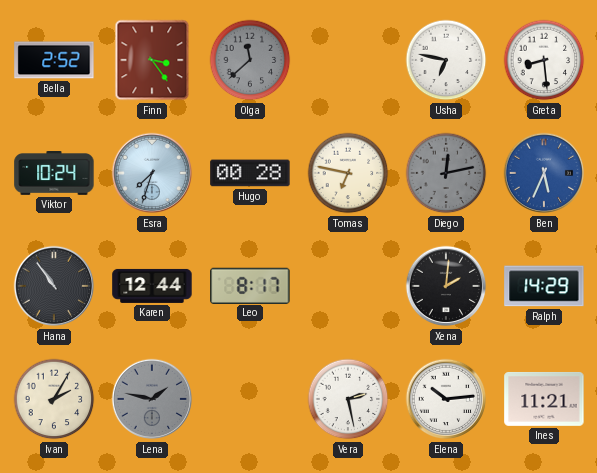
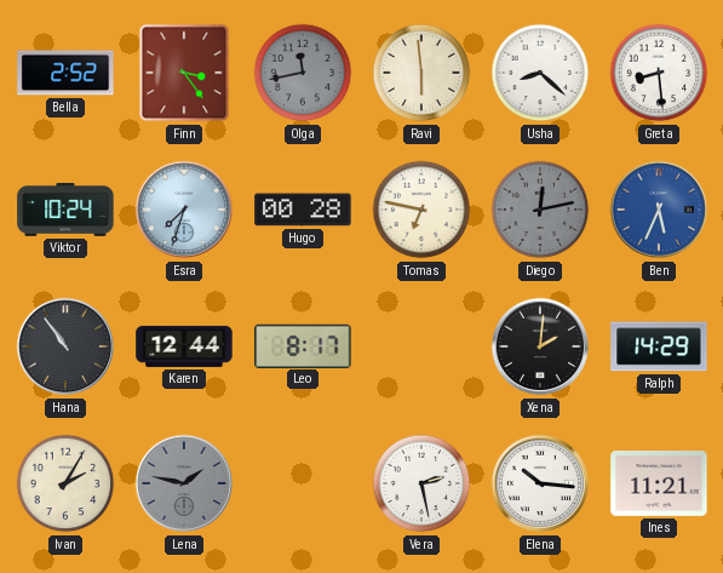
Olga: 11:38 -> 11:43 (303, 73)
Ravi: none -> 5:59 (421, 73)
Usha: 6:47 -> 8:22 (540, 73)
Elena: 10:14 -> 10:16 (540, 483)
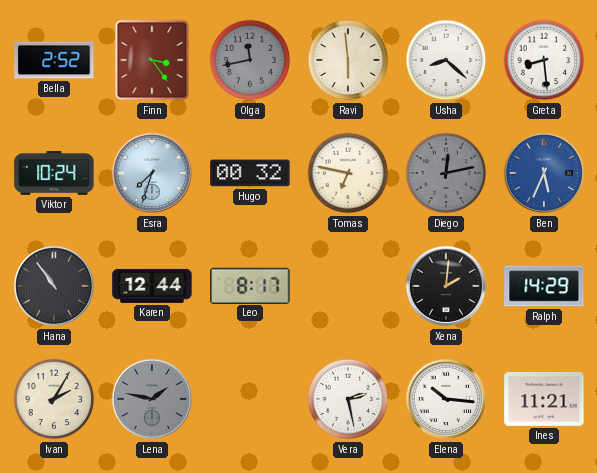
Hugo: 00:28 -> 00:32 (250, 173)
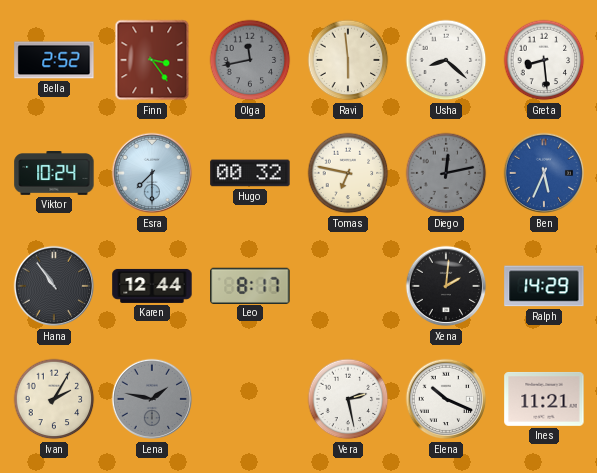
Esra: 7:33 -> 7:30 (152, 173)
Elena: 10:16 -> 10:19 (446, 399)
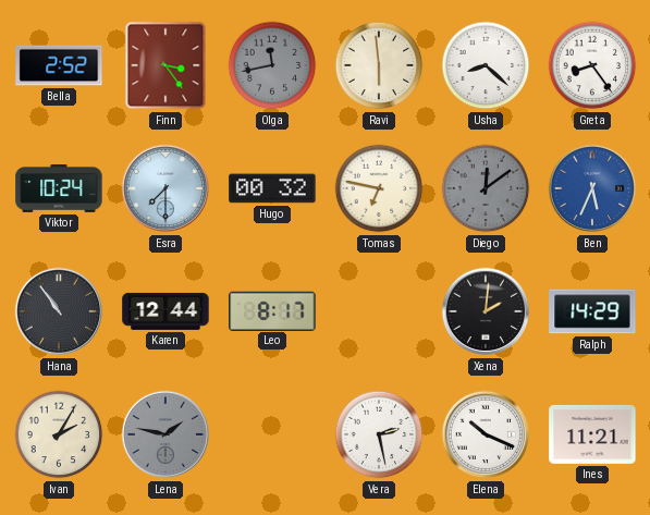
Greta: 8:29 -> 8:24 (592, 65)
Diego: 12:13 -> 12:09 (486, 188)
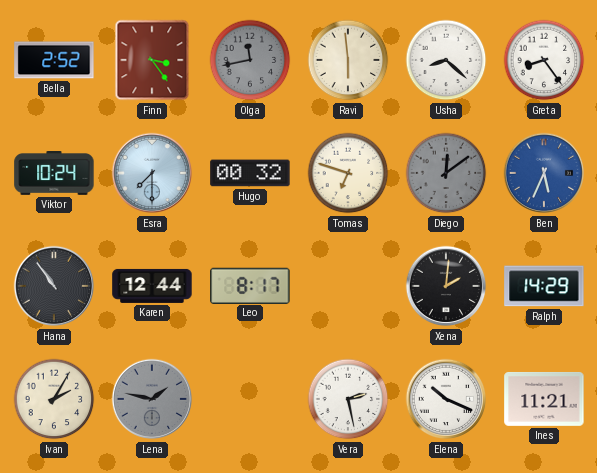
Tomas: 6:47 -> 6:48 (348, 173)
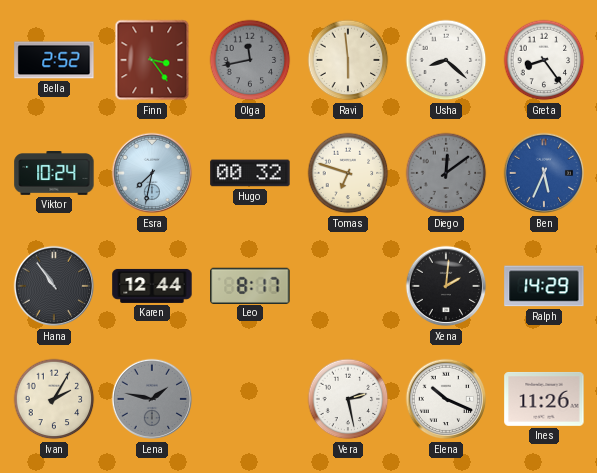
Esra: 7:30 -> 7:32 (152, 173)
Ines: 11:21 -> 11:26 (544, 399)
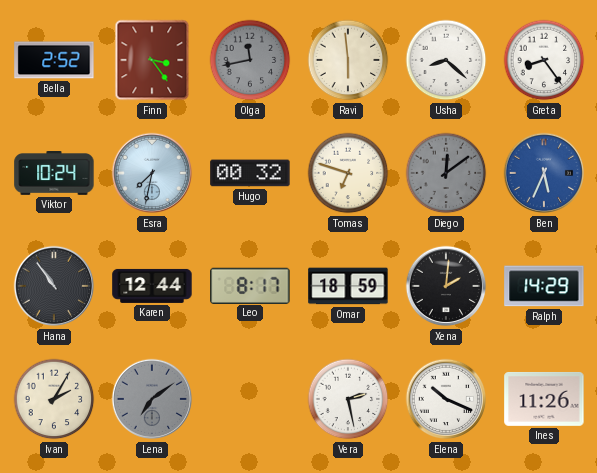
Omar: none -> 18:59 (348, 286)
Lena: 1:47 -> 7:09 (152, 399)
